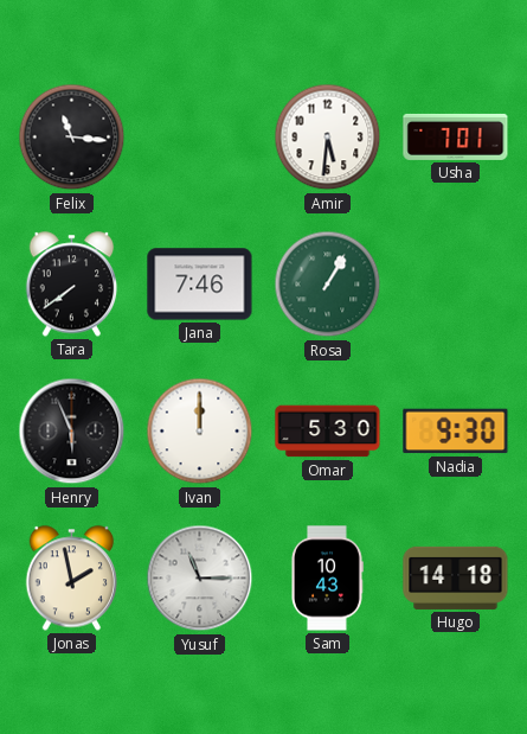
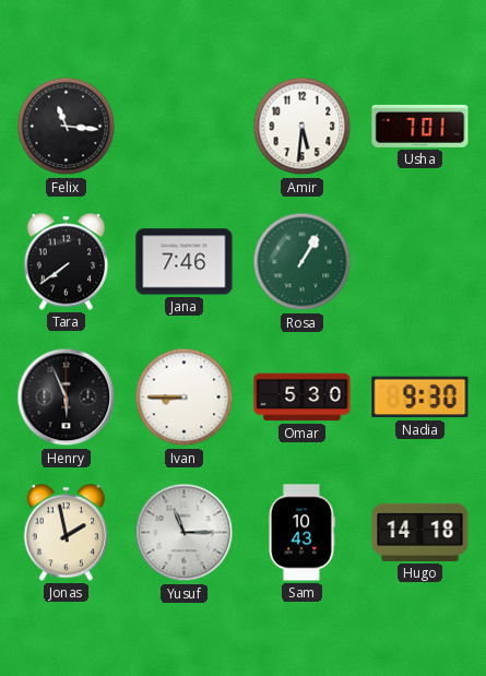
Ivan: 12:00 -> 8:45 (185, 398)
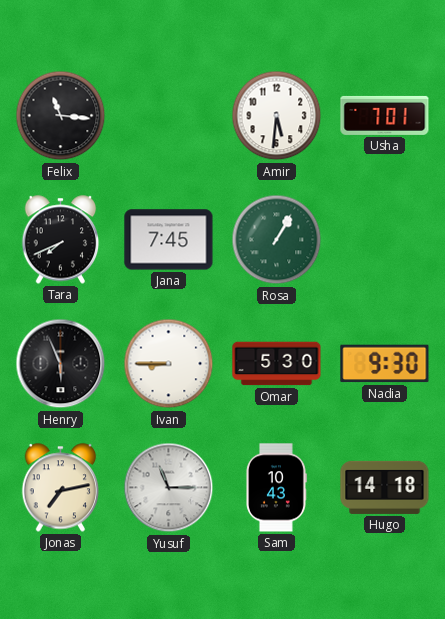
Tara: 7:39 -> 7:41 (61, 240)
Jana: 7:46 -> 7:45 (169, 240)
Jonas: 1:58 -> 7:13 (61, 488)
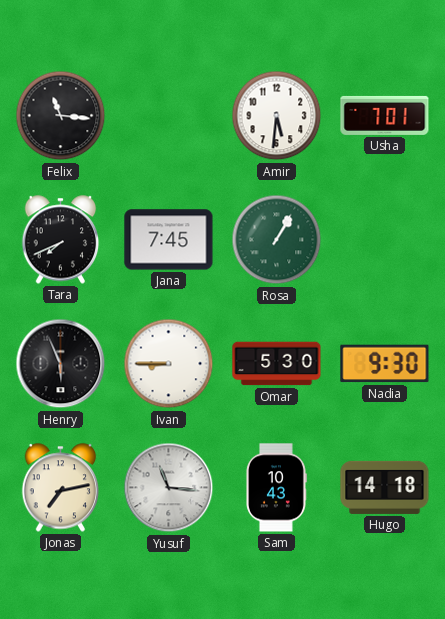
Yusuf: 11:15 -> 11:16 (169, 488)
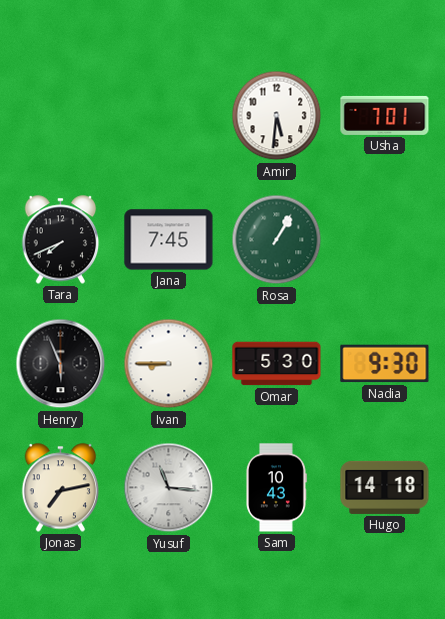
Felix: 11:16 -> none (61, 116)
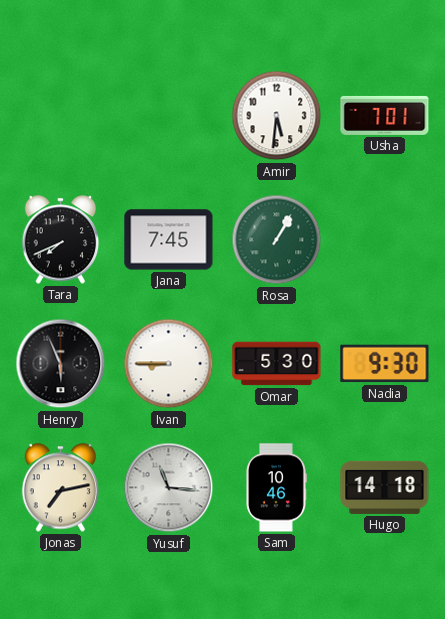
Sam: 10:43 -> 10:46 (277, 488)
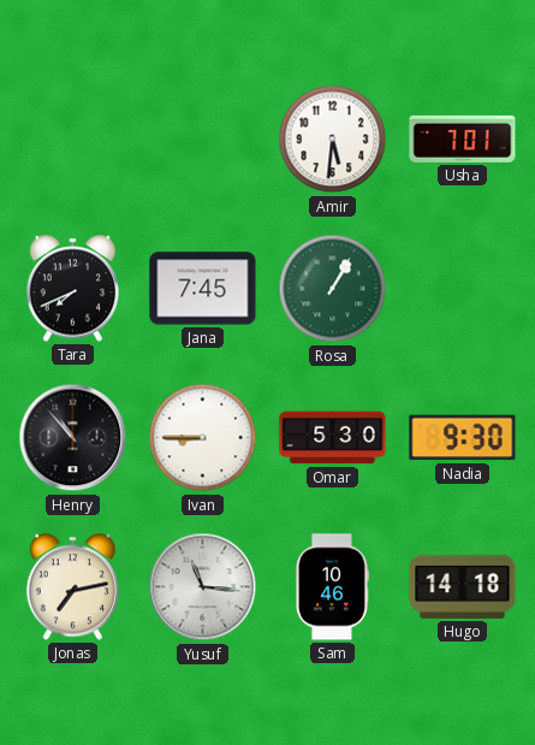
Henry: 5:56 -> 10:53 (73, 438)
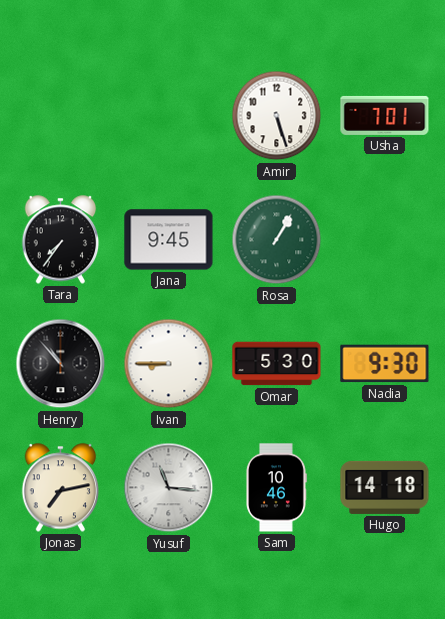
Amir: 5:31 -> 5:27 (277, 116)
Tara: 7:41 -> 7:36 (61, 240)
Jana: 7:45 -> 9:45 (169, 240)
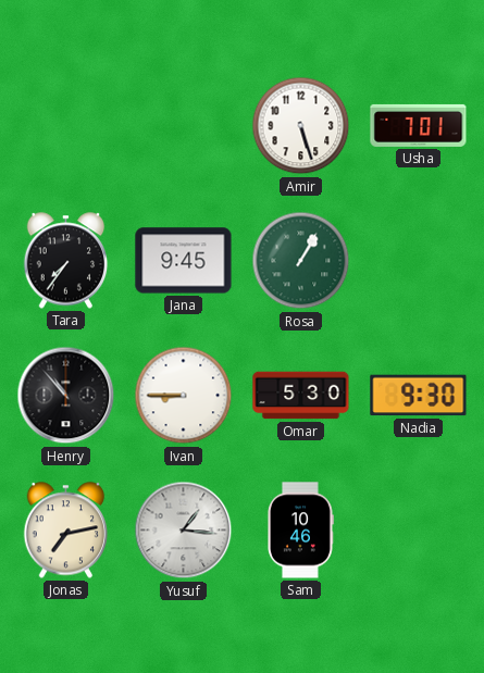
Yusuf: 11:16 -> 1:16 (184, 531)
Hugo: 14:18 -> none (385, 487)
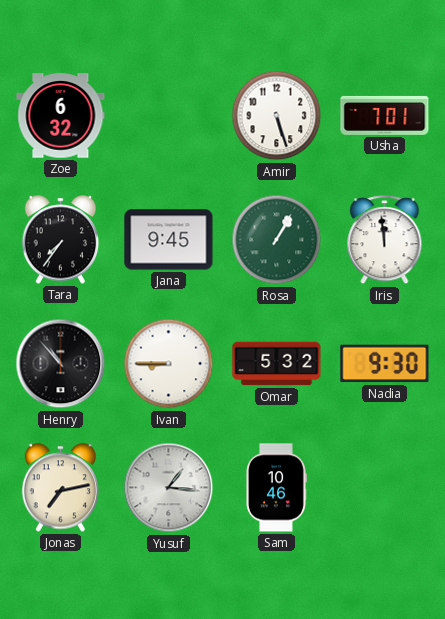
Zoe: none -> 6:32 (61, 116)
Iris: none -> 11:59 (385, 240)
Omar: 5:30 -> 5:32 (277, 364)
